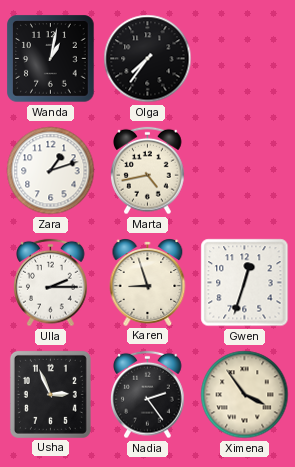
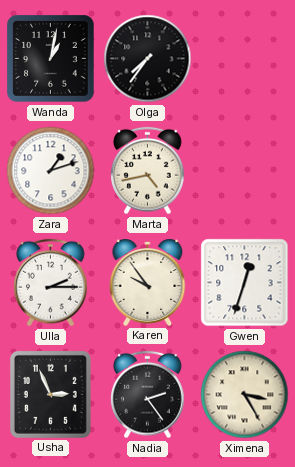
Karen: 8:57 -> 9:54 (148, 282)
Ximena: 3:54 -> 3:25 (245, 395)
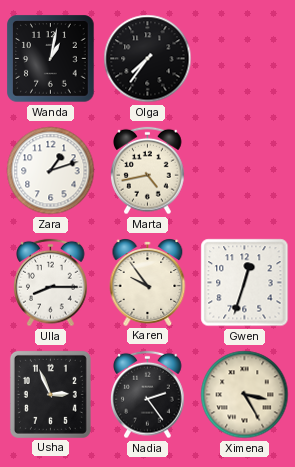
Ulla: 2:15 -> 8:15 (51, 283)
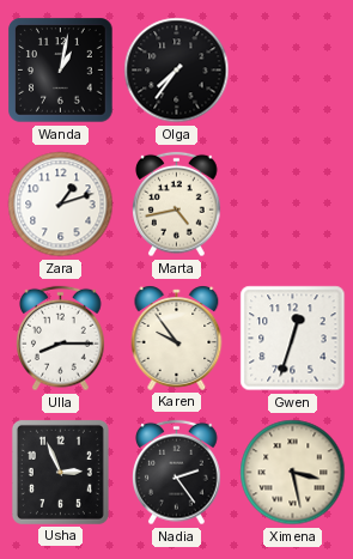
Ximena: 3:25 -> 3:28 (293, 473)
